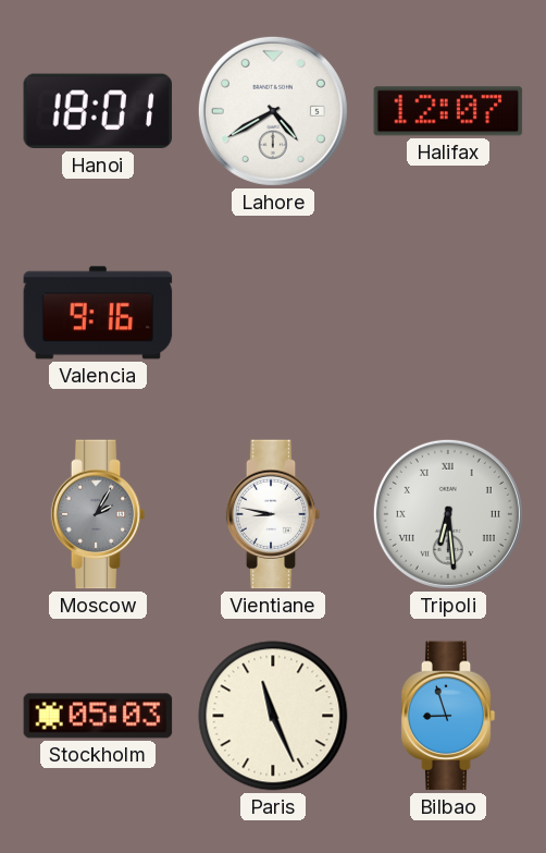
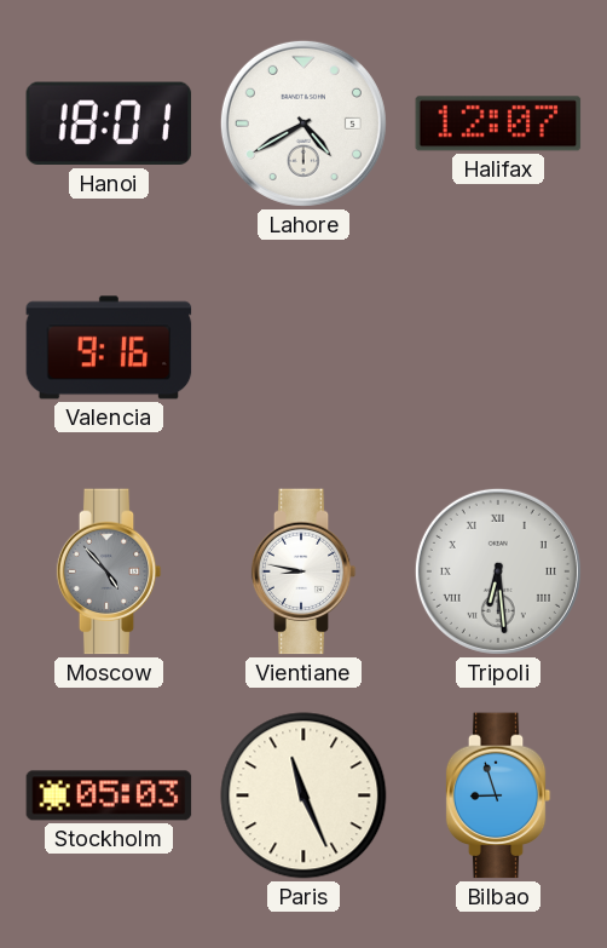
Moscow: 2:05 -> 4:53 (109, 571)
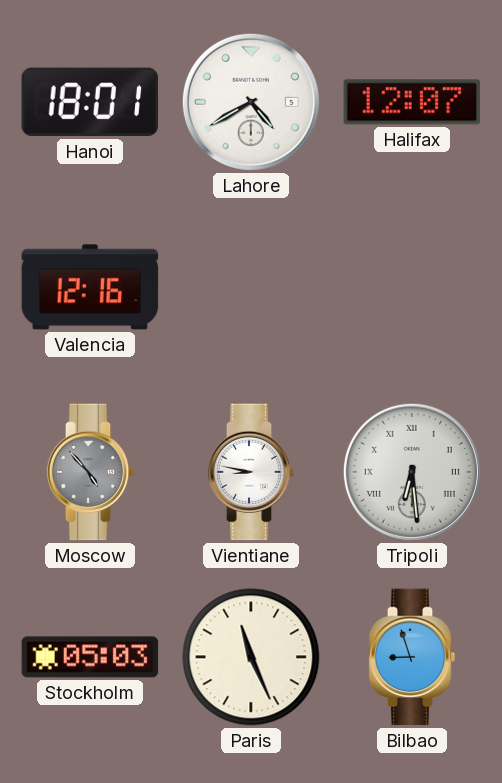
Valencia: 9:16 -> 12:16 (90, 287)
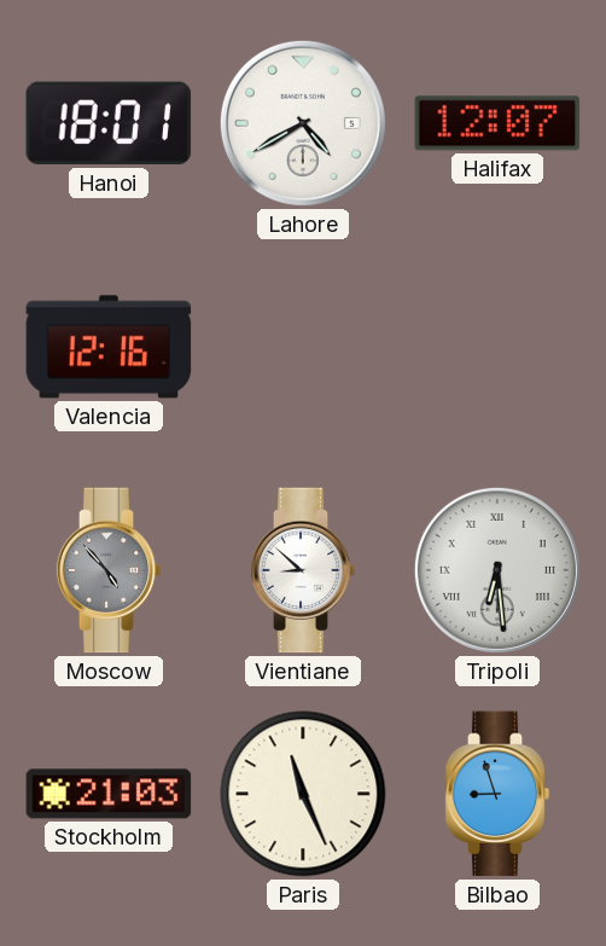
Vientiane: 8:47 -> 8:52 (303, 570)
Stockholm: 05:03 -> 21:03 (109, 794)
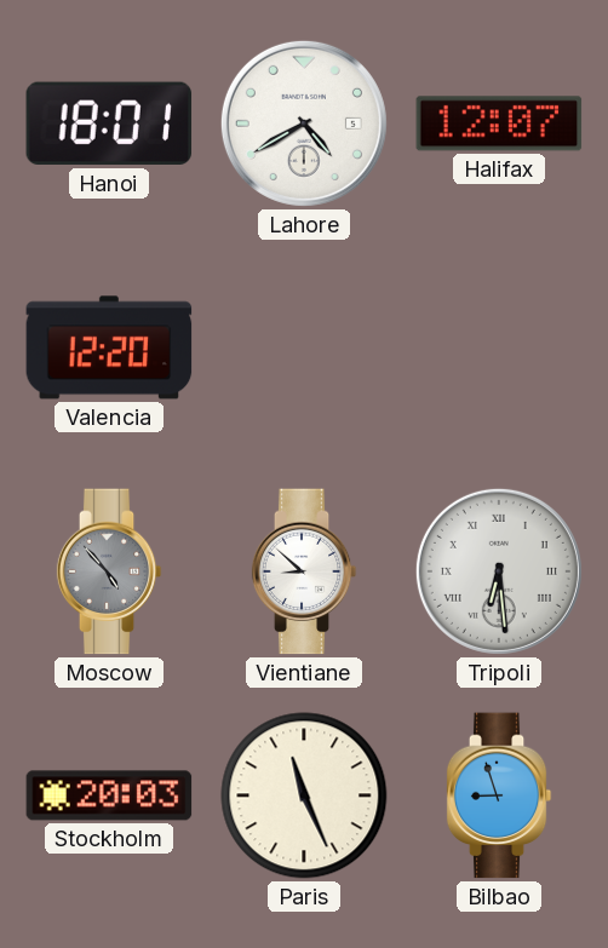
Valencia: 12:16 -> 12:20 (109, 347)
Stockholm: 21:03 -> 20:03 (109, 795)
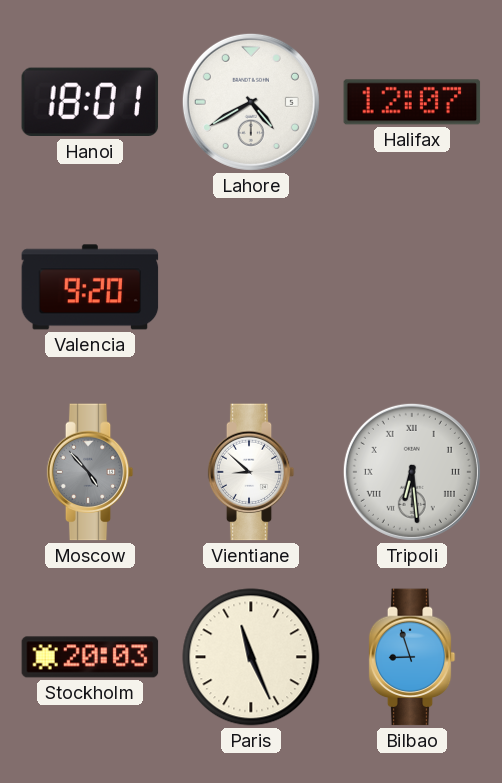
Valencia: 12:20 -> 9:20 (90, 287)
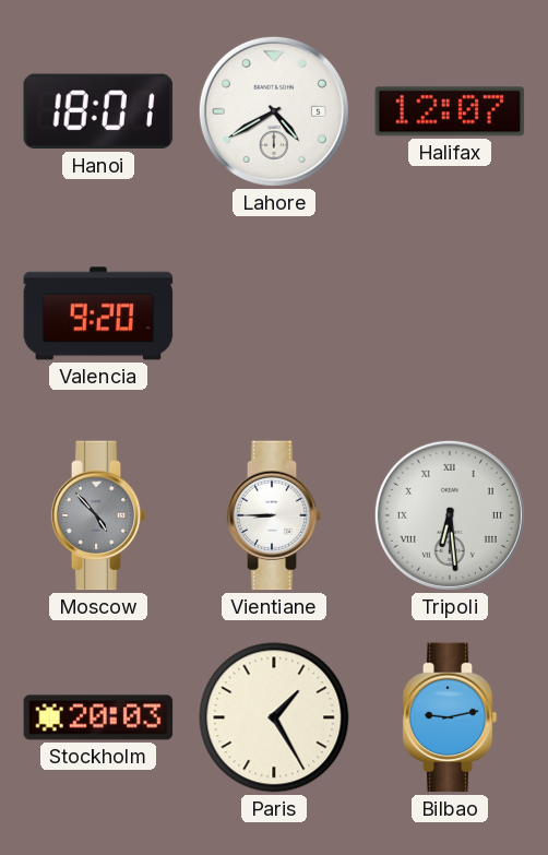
Vientiane: 8:52 -> 8:45 (274, 515)
Paris: 11:26 -> 1:25 (274, 717)
Bilbao: 8:57 -> 9:13 (450, 717)
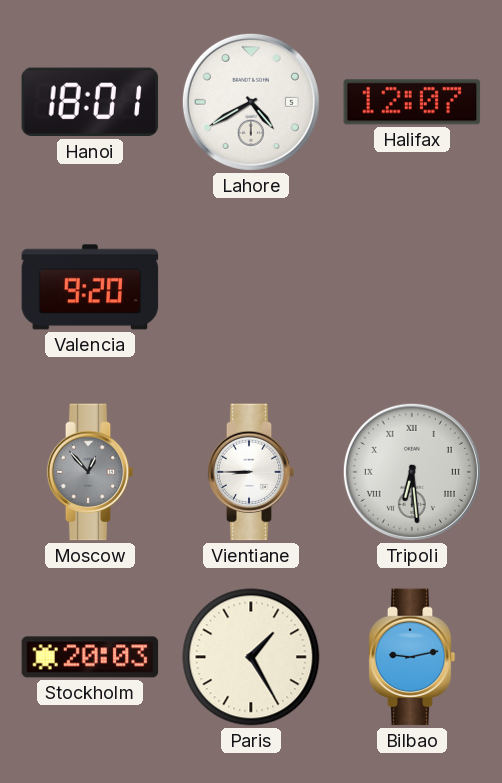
Moscow: 4:53 -> 12:53 (90, 472)
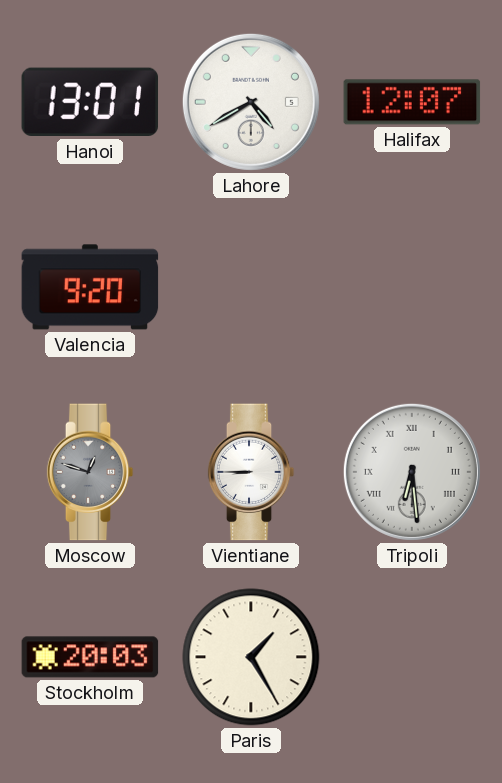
Hanoi: 18:01 -> 13:01 (90, 102)
Moscow: 12:53 -> 12:48 (90, 472)
Bilbao: 9:13 -> none (412, 657)
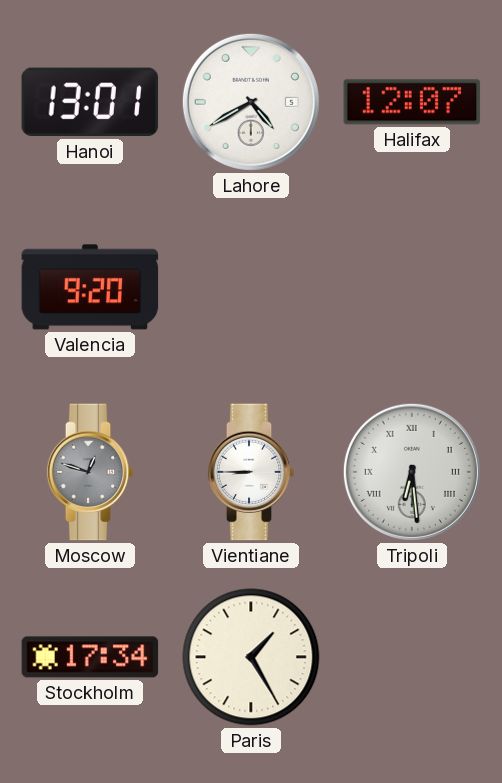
Stockholm: 20:03 -> 17:34 (90, 657)
